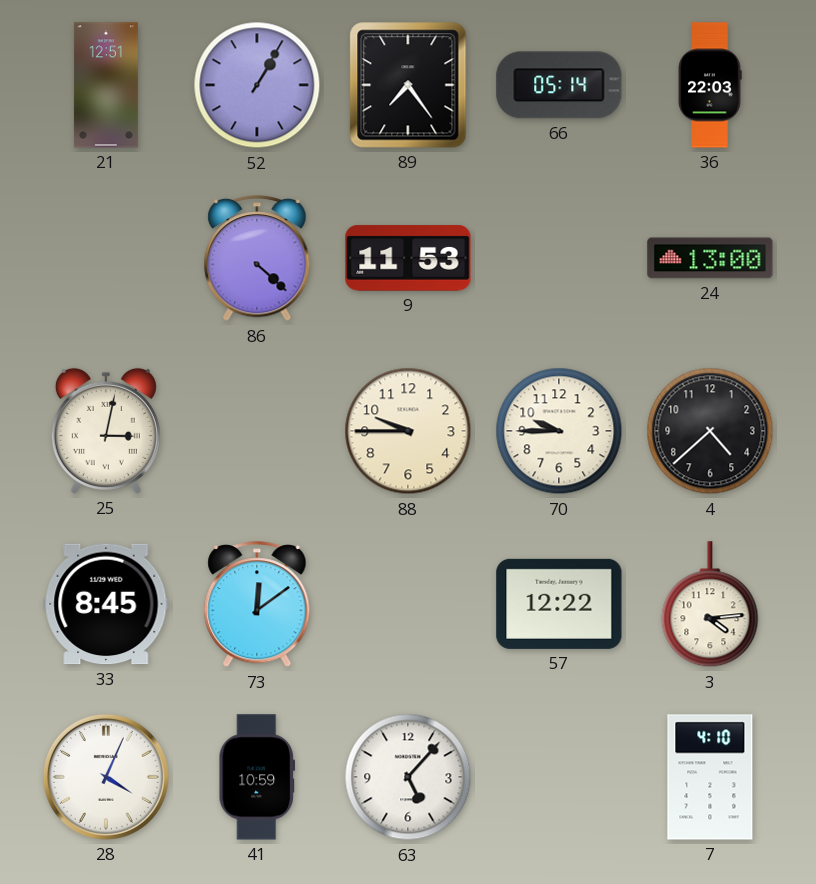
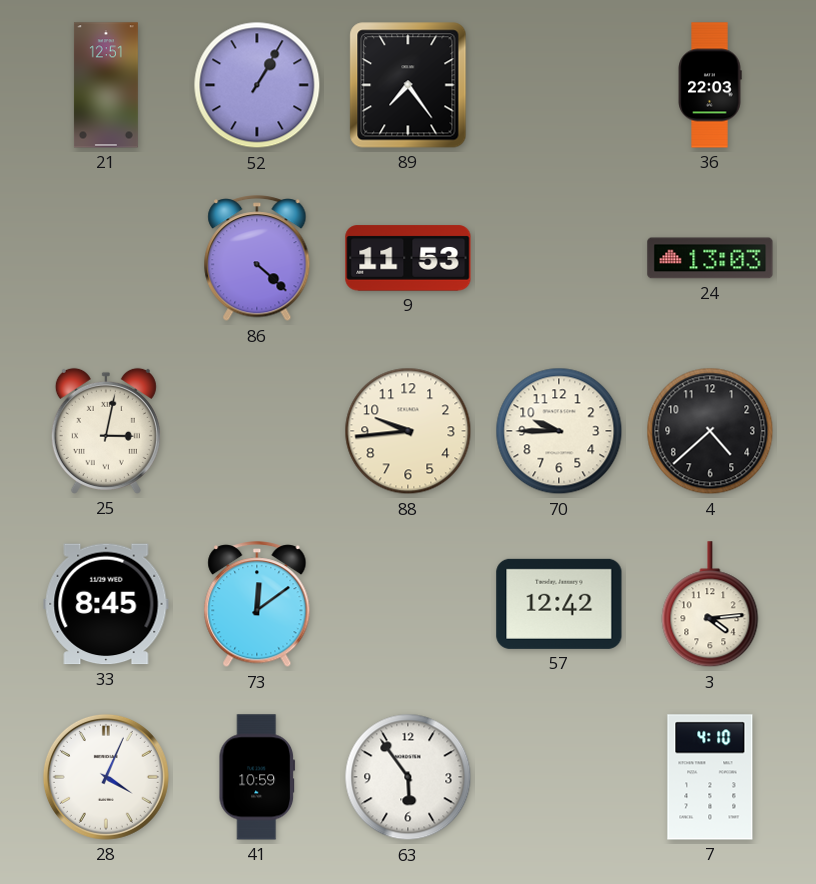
66: 05:14 -> none (559, 85)
24: 13:00 -> 13:03 (710, 258)
88: 9:45 -> 9:44 (408, 431)
57: 12:22 -> 12:42 (559, 604)
63: 5:07 -> 5:54 (408, 777)
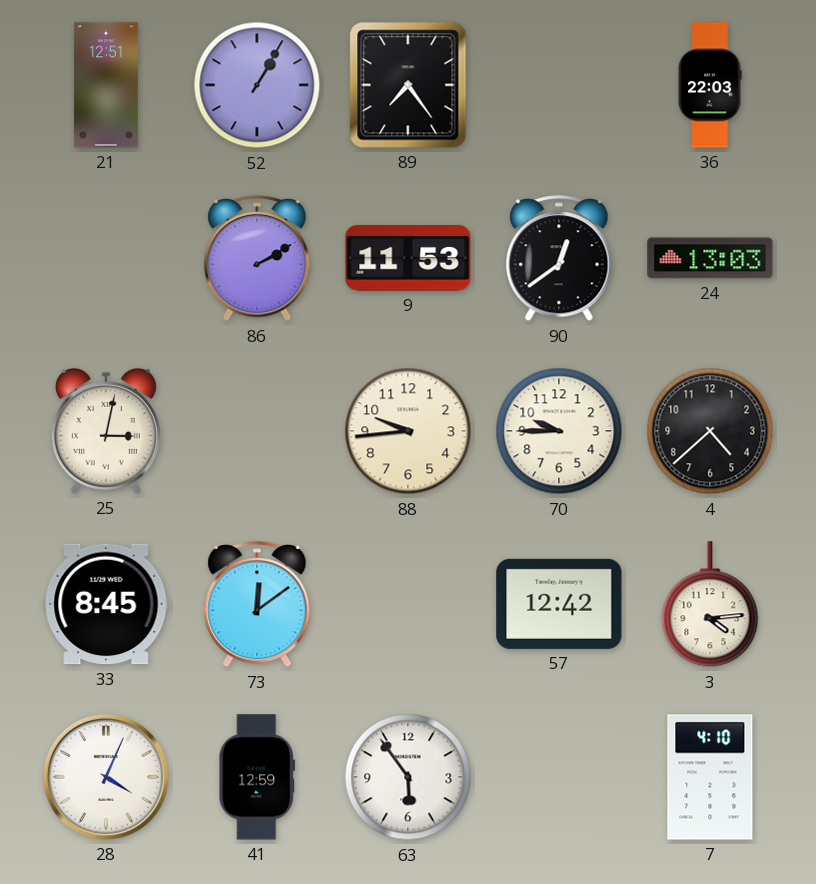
86: 4:22 -> 2:10 (257, 259)
90: none -> 12:39 (559, 259)
41: 10:59 -> 12:59 (257, 777)
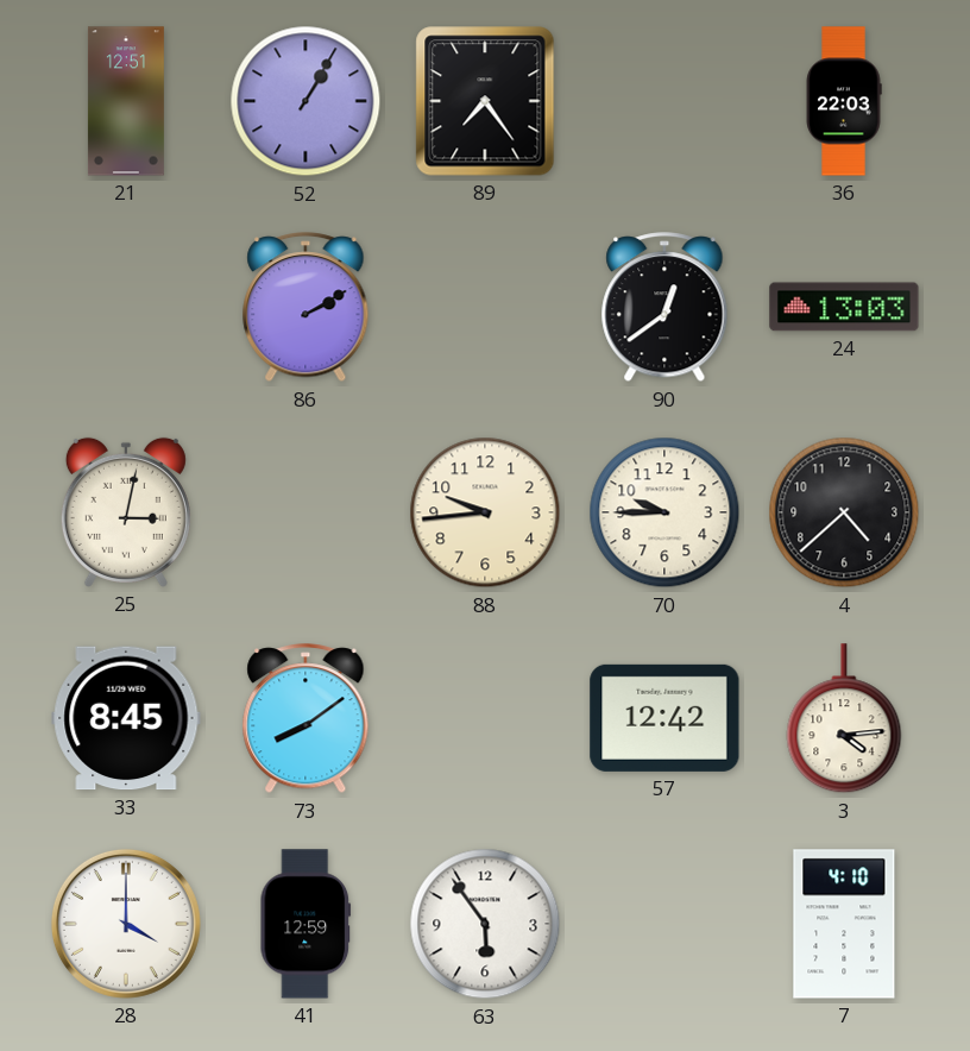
9: 11:53 -> none (408, 258)
73: 12:09 -> 8:09 (306, 719)
28: 4:04 -> 4:00 (126, 924)
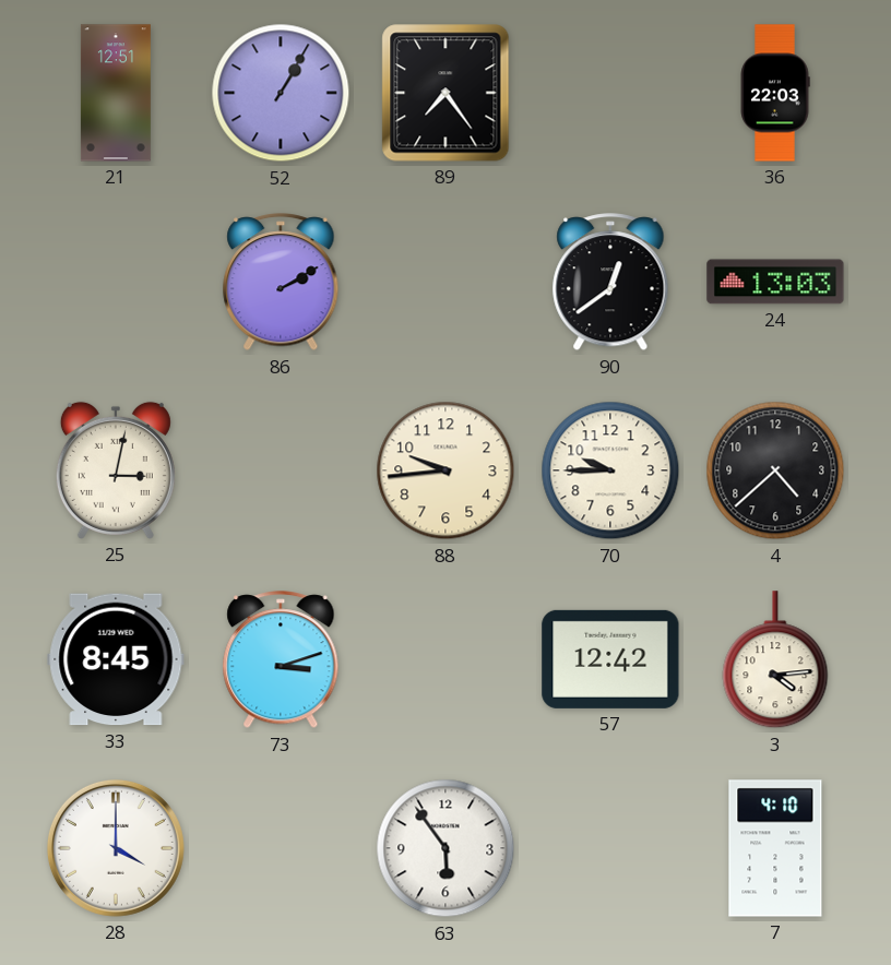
73: 8:09 -> 3:12 (281, 660)
41: 12:59 -> none (306, 924)
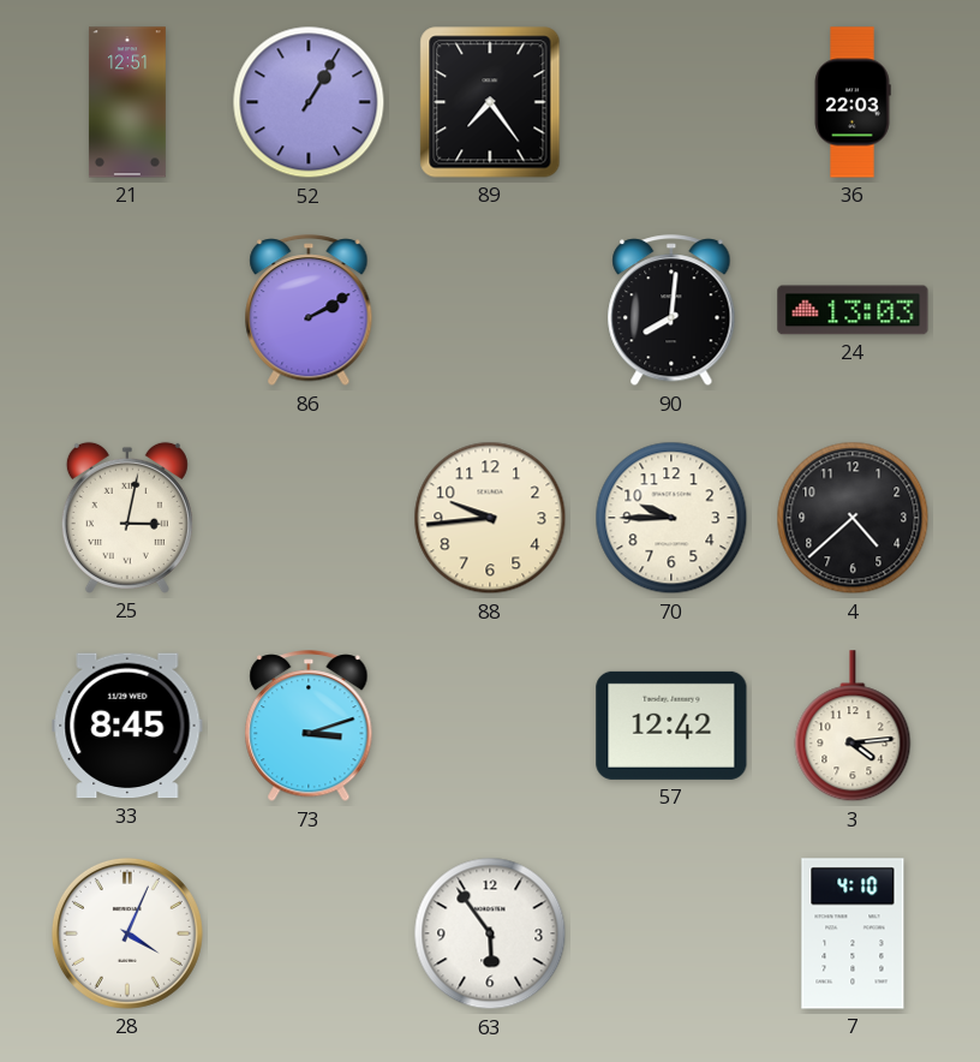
90: 12:39 -> 8:01 (671, 311)
28: 4:00 -> 4:04 (127, 933)
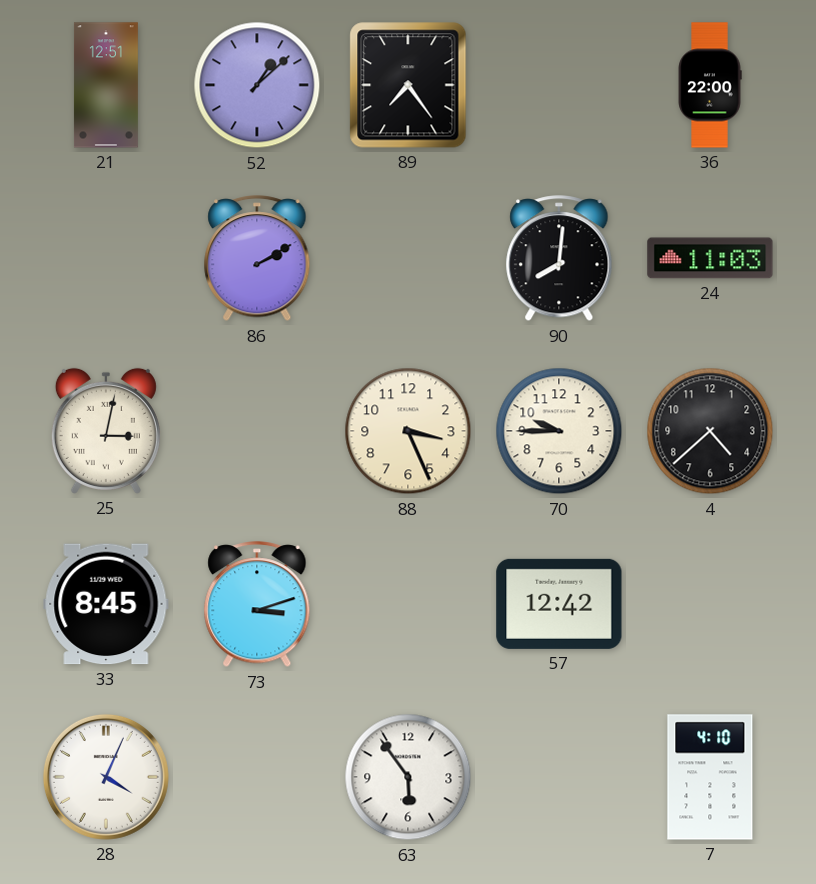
52: 1:05 -> 1:08 (257, 85)
36: 22:03 -> 22:00 (710, 85)
24: 13:03 -> 11:03 (710, 258)
88: 9:44 -> 3:26 (408, 431)
3: 4:14 -> none (853, 727)
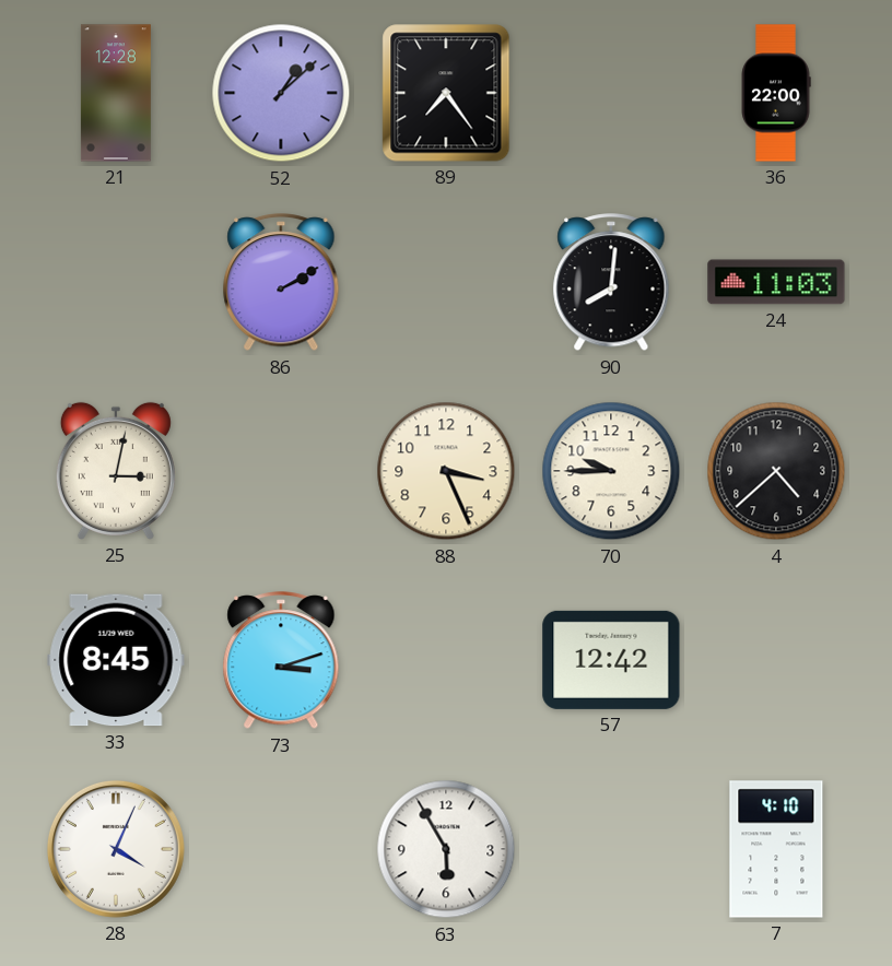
21: 12:51 -> 12:28 (116, 93)
63: 5:54 -> 5:55 (446, 849)
